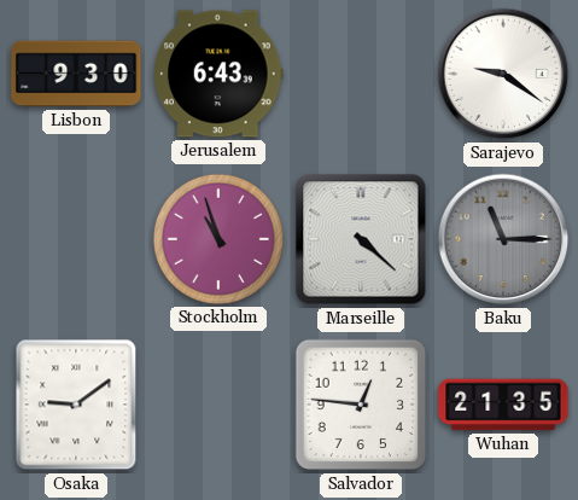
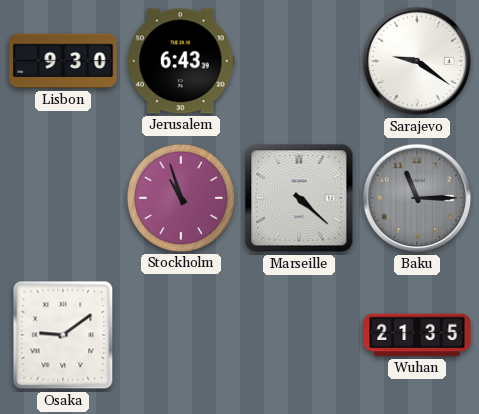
Salvador: 12:46 -> none (361, 405)
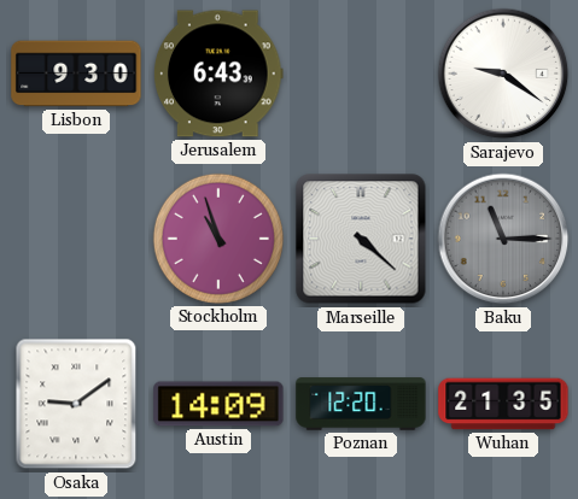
Austin: none -> 14:09 (218, 404)
Poznan: none -> 12:20 (361, 404)
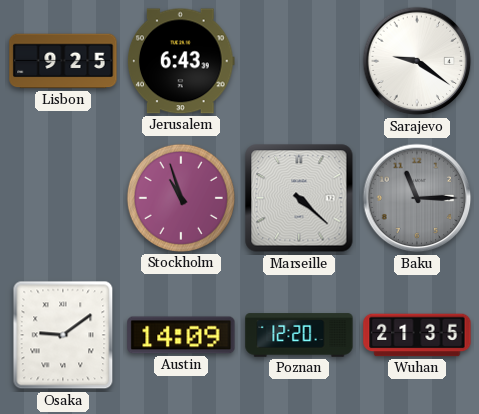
Lisbon: 9:30 -> 9:25 (63, 61)
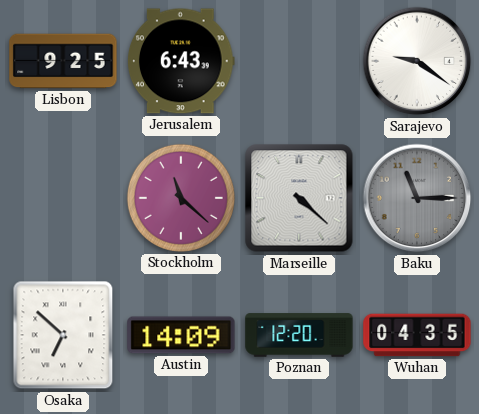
Stockholm: 10:57 -> 11:22 (181, 198)
Osaka: 9:09 -> 6:52 (63, 335)
Wuhan: 21:35 -> 04:35 (417, 335)
